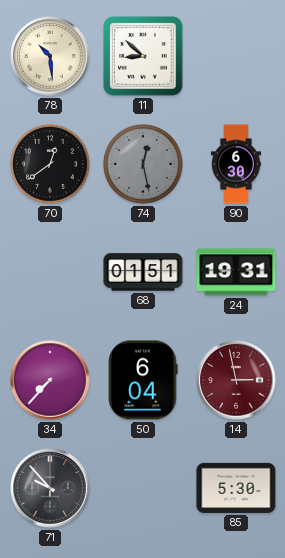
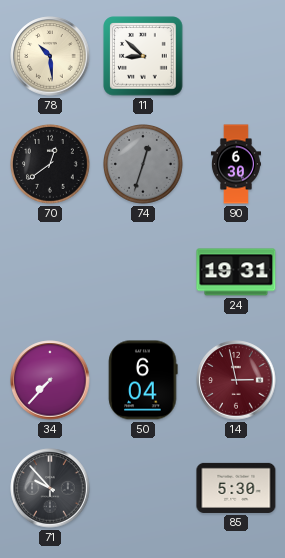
74: 12:28 -> 12:33 (144, 165)
68: 01:51 -> none (143, 272)
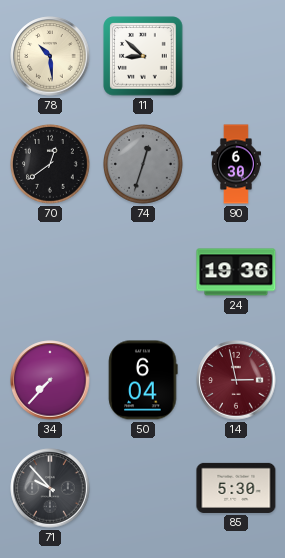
24: 19:31 -> 19:36 (236, 272)
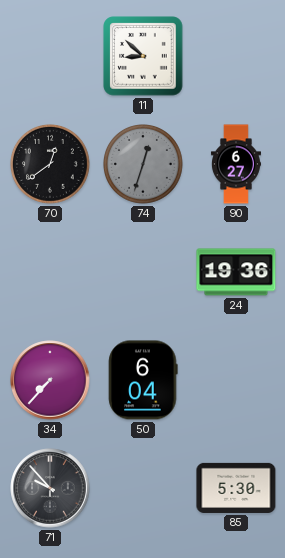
78: 10:29 -> none (50, 56)
90: 6:30 -> 6:27 (236, 164)
14: 2:58 -> none (236, 380)
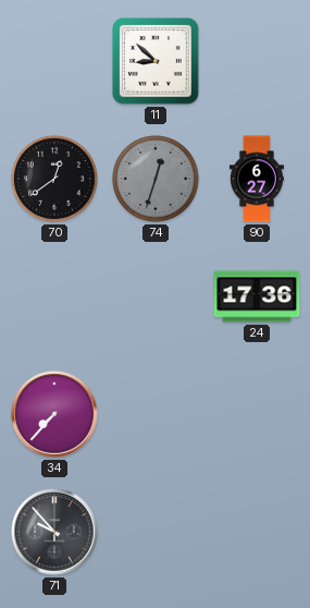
24: 19:36 -> 17:36 (257, 296)
50: 6:04 -> none (143, 380)
85: 5:30 -> none (236, 488)
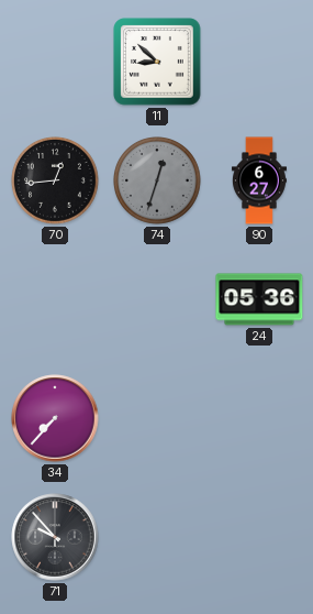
70: 12:39 -> 12:44 (56, 182)
24: 17:36 -> 05:36 (259, 299)
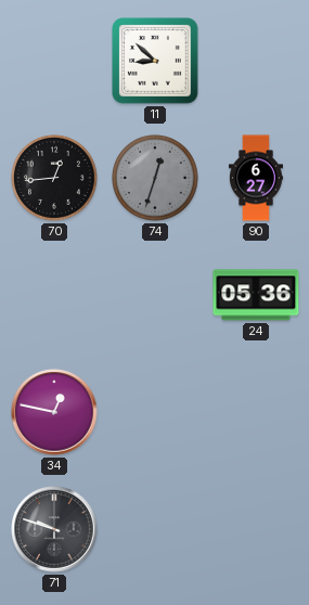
34: 7:37 -> 12:47 (54, 412)
71: 9:53 -> 9:48 (54, 529)
